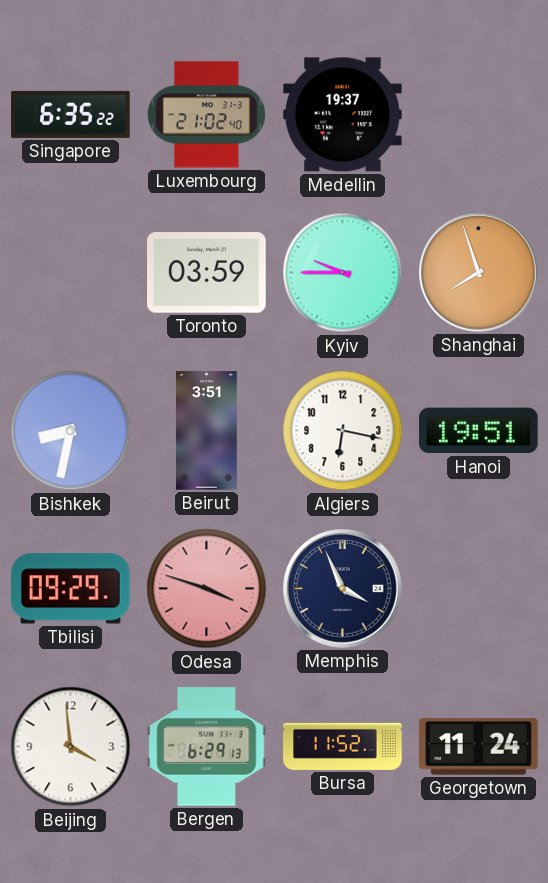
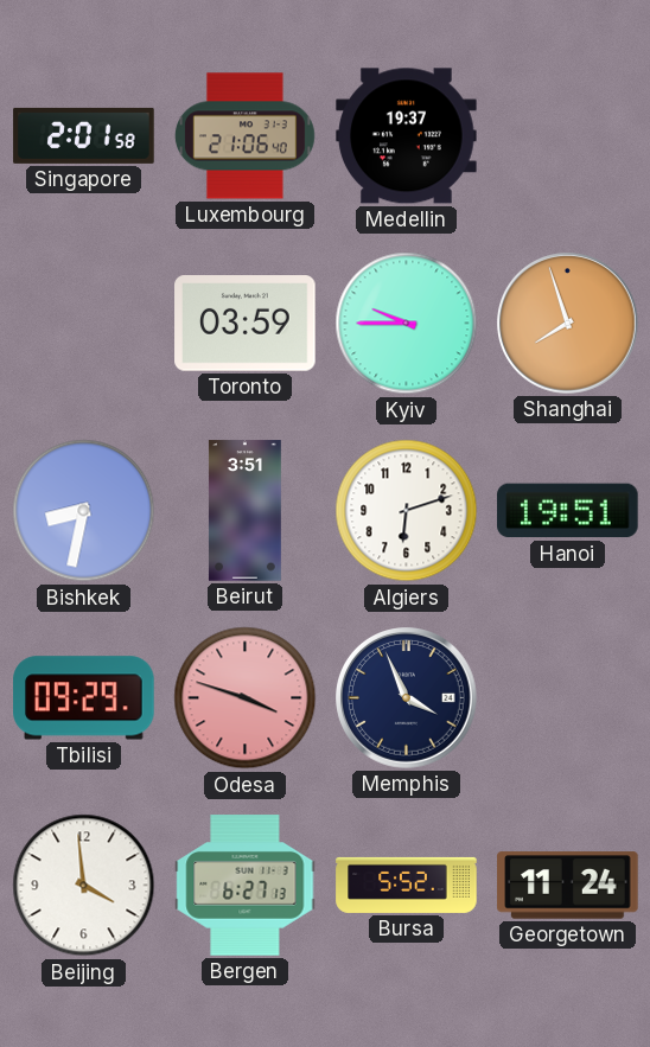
Singapore: 6:35 -> 2:01 (84, 135)
Luxembourg: 21:02 -> 21:06 (244, 136)
Algiers: 6:17 -> 6:12 (407, 511)
Bergen: 6:29 -> 6:27 (246, 886)
Bursa: 11:52 -> 5:52 (407, 885)
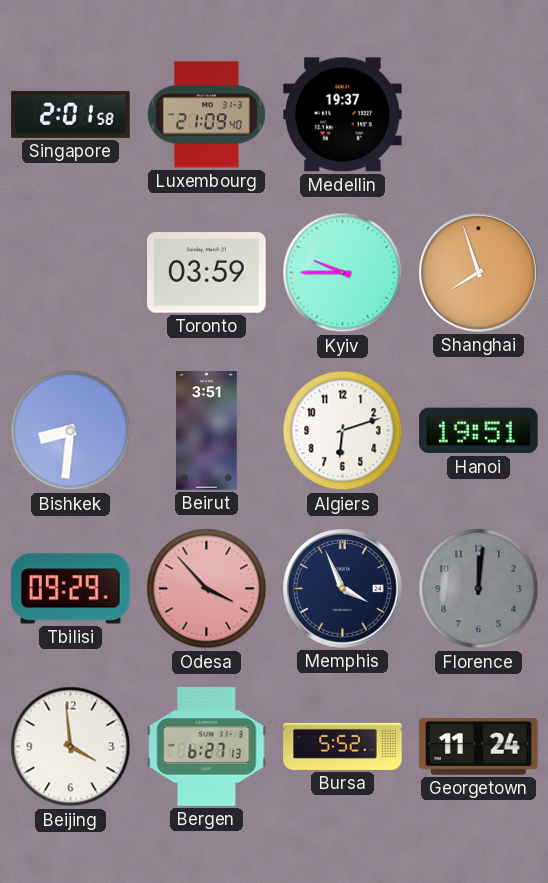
Luxembourg: 21:06 -> 21:09 (206, 115)
Bishkek: 8:32 -> 8:31 (71, 431)
Odesa: 3:48 -> 3:53 (207, 589)
Florence: none -> 12:01 (479, 589)
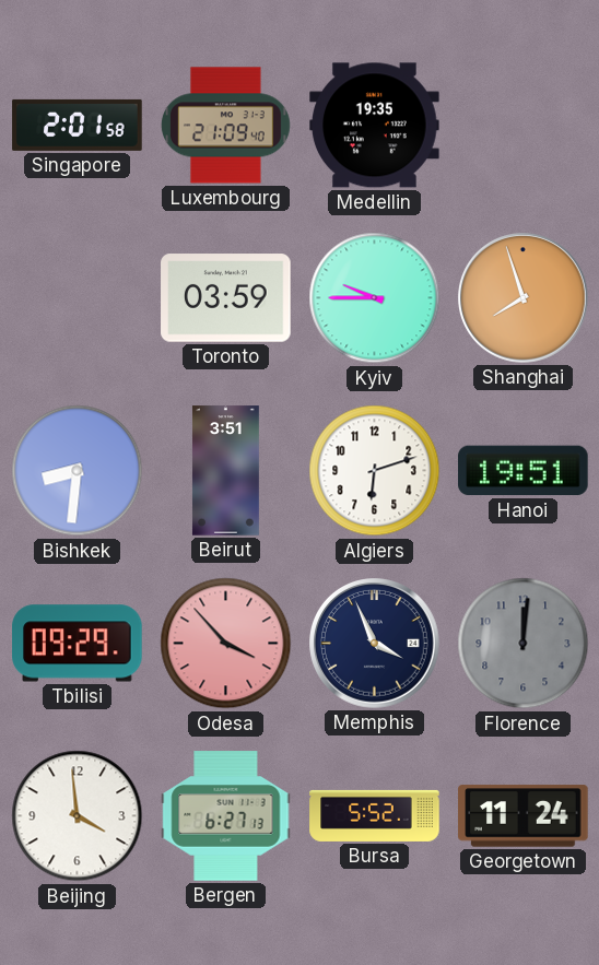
Medellin: 19:37 -> 19:35 (375, 126)
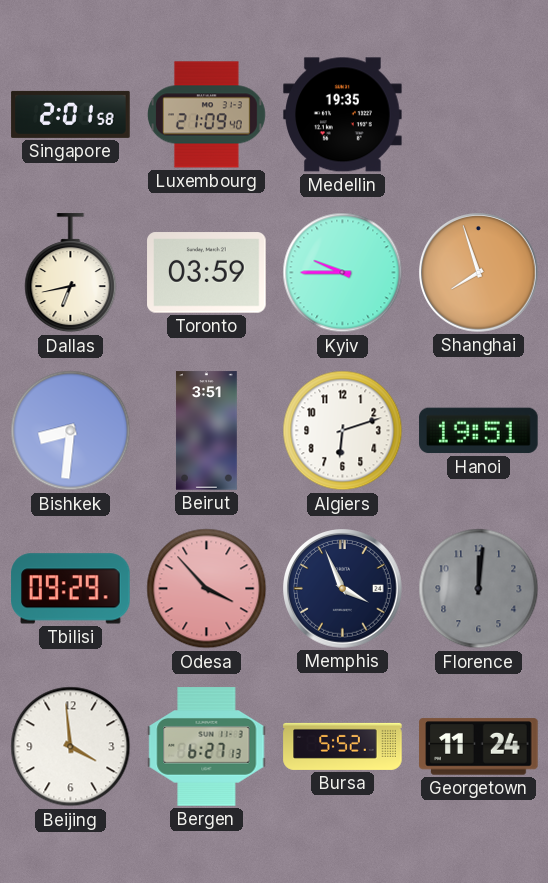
Dallas: none -> 6:43 (71, 273)
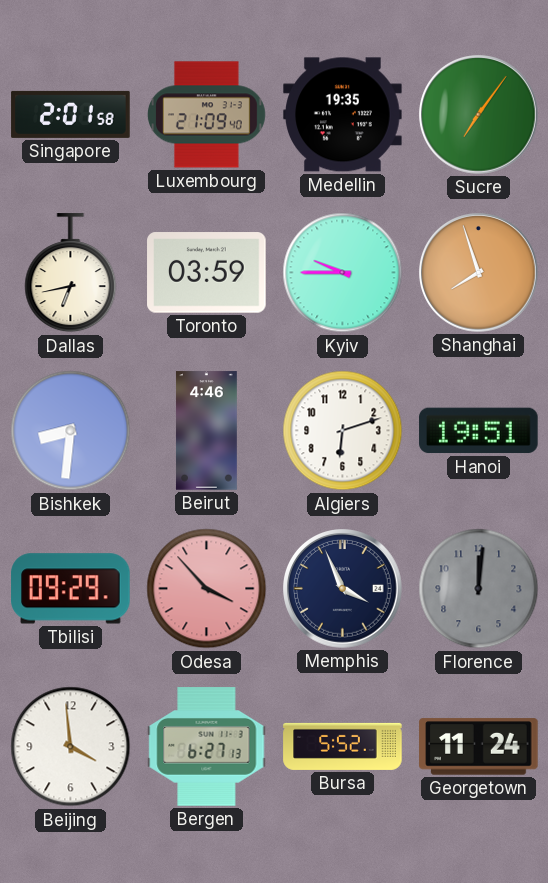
Sucre: none -> 7:06 (479, 115)
Beirut: 3:51 -> 4:46 (206, 431)
